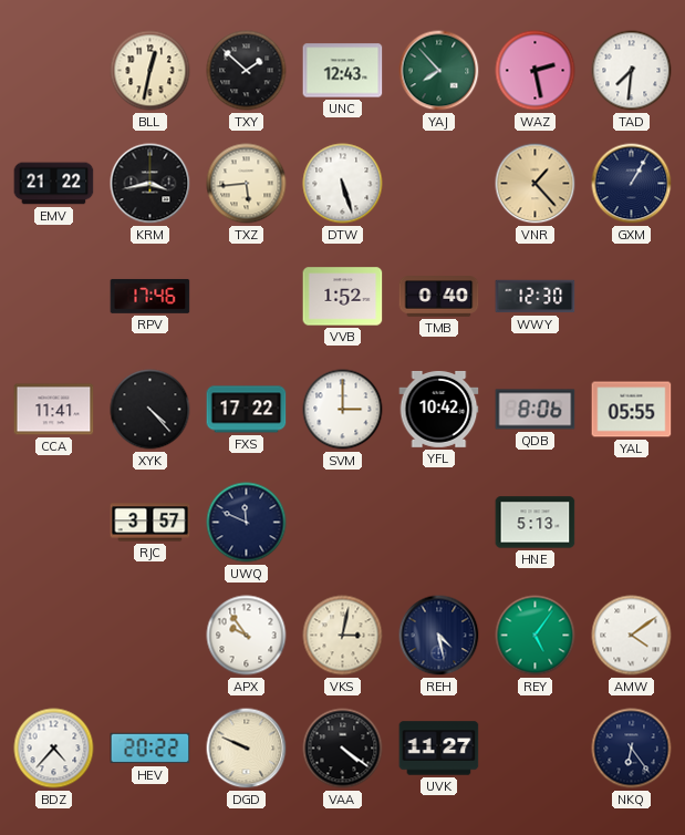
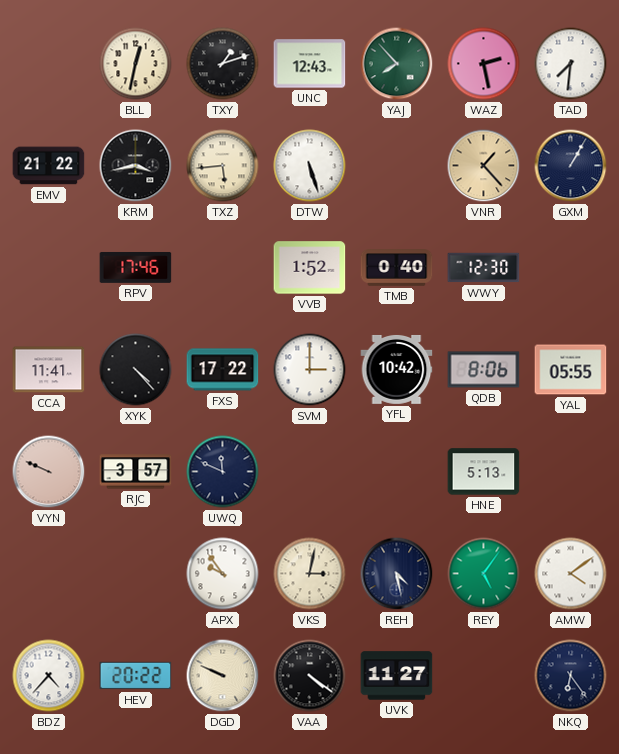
TXY: 1:52 -> 1:12 (223, 64)
VYN: none -> 9:49 (49, 472)
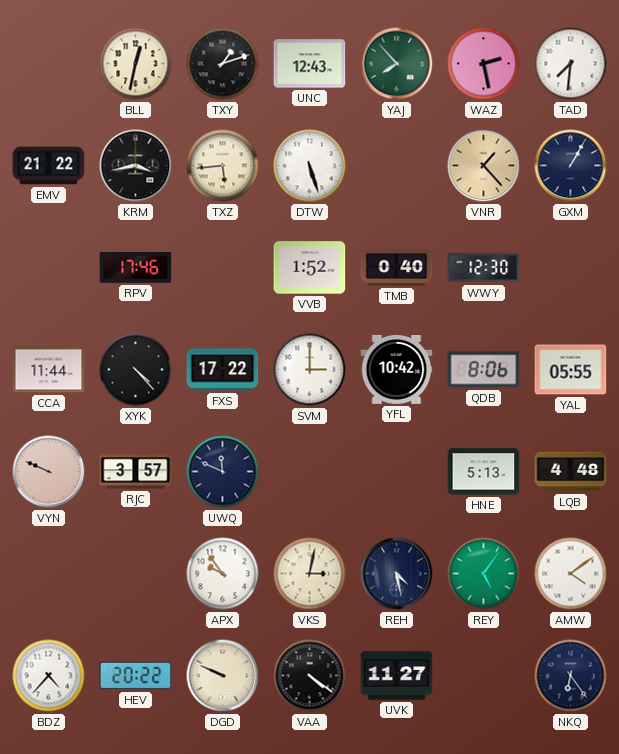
CCA: 11:41 -> 11:44 (49, 370)
LQB: none -> 4:48 (571, 472)
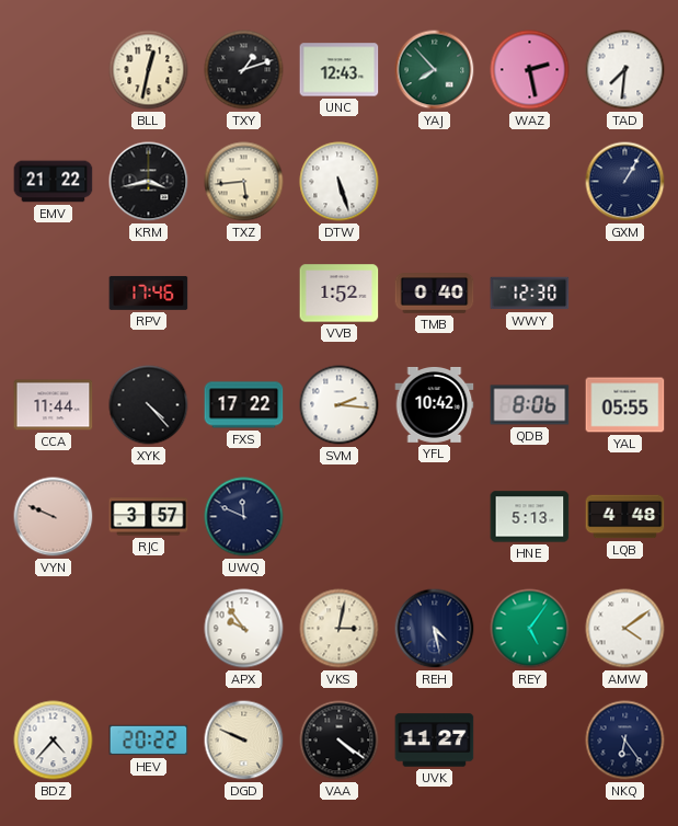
VNR: 1:23 -> none (484, 166)
SVM: 3:00 -> 2:16 (340, 405)
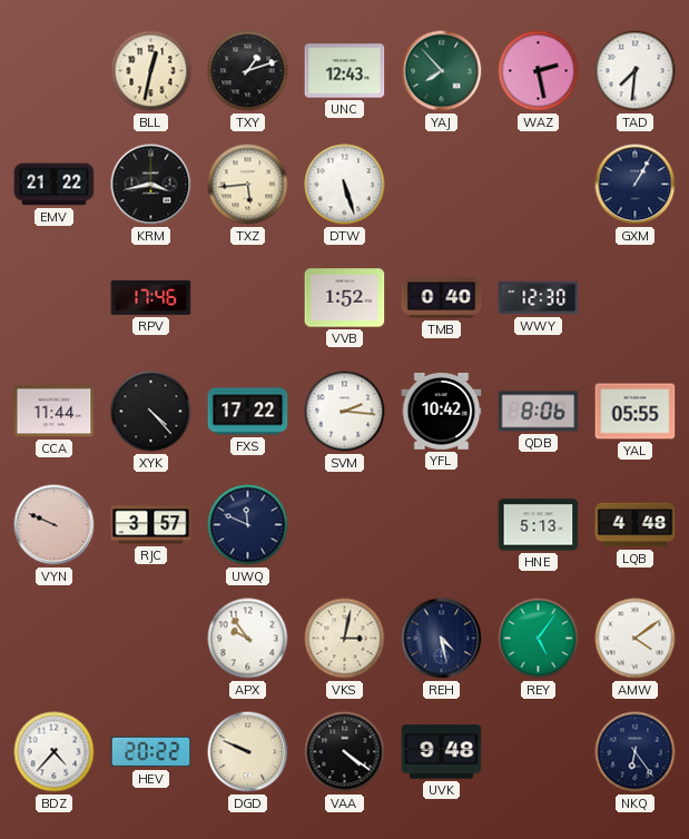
UVK: 11:27 -> 9:48 (442, 752)
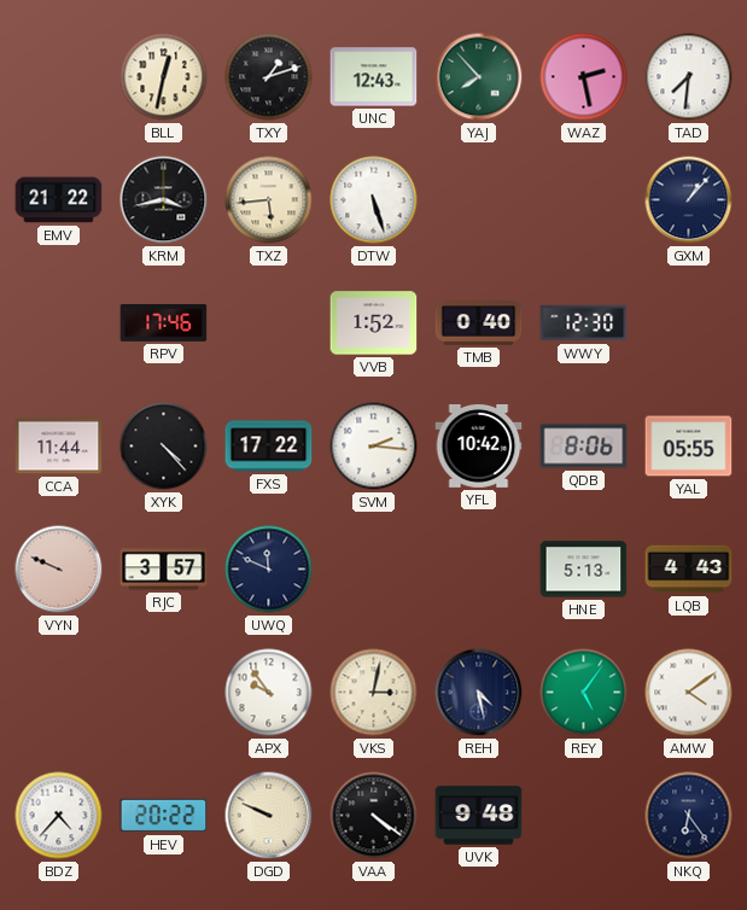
GXM: 1:05 -> 1:07 (689, 200)
LQB: 4:48 -> 4:43 (689, 570)
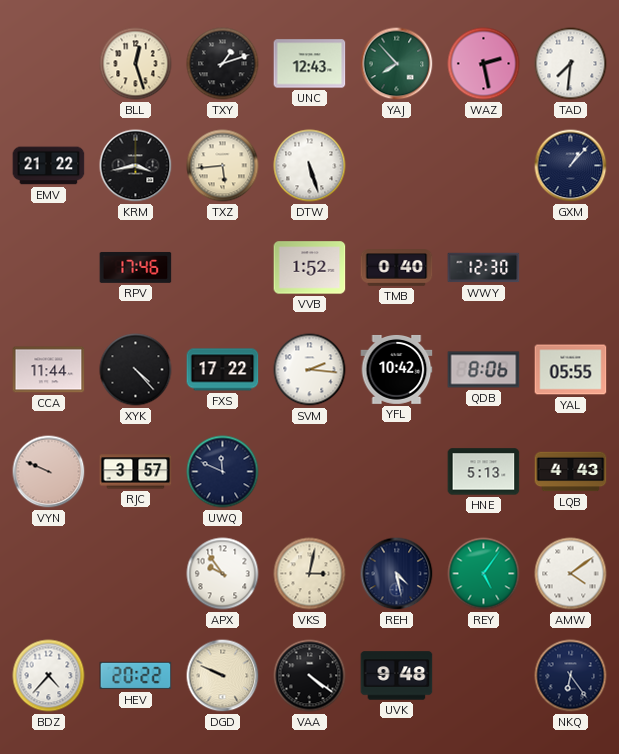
BLL: 12:32 -> 12:27 (136, 64)
